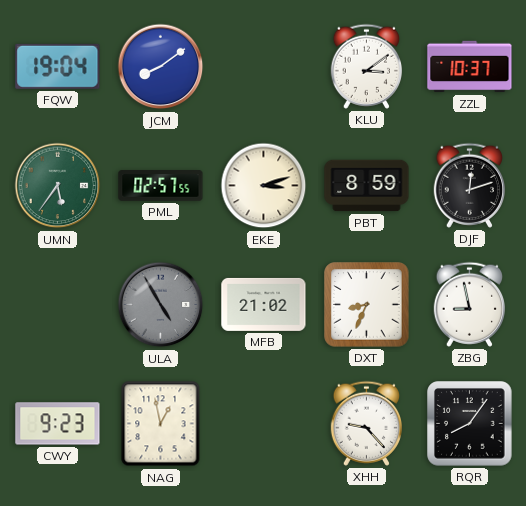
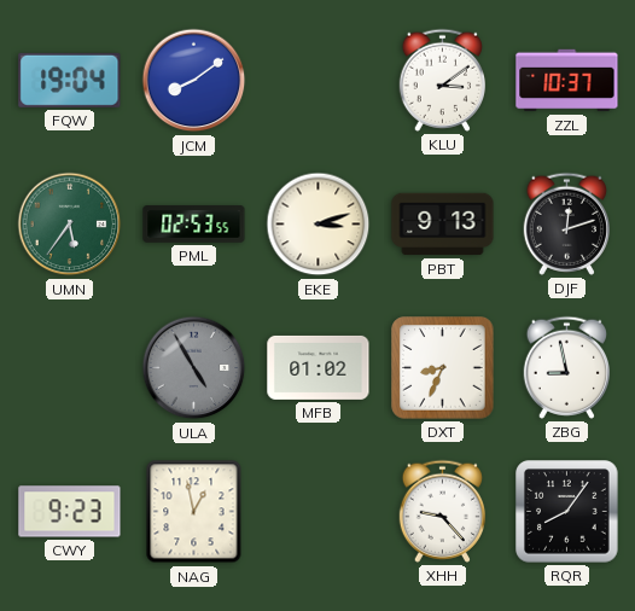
PML: 02:57 -> 02:53 (194, 225)
PBT: 8:59 -> 9:13 (443, 225)
MFB: 21:02 -> 01:02 (319, 367)
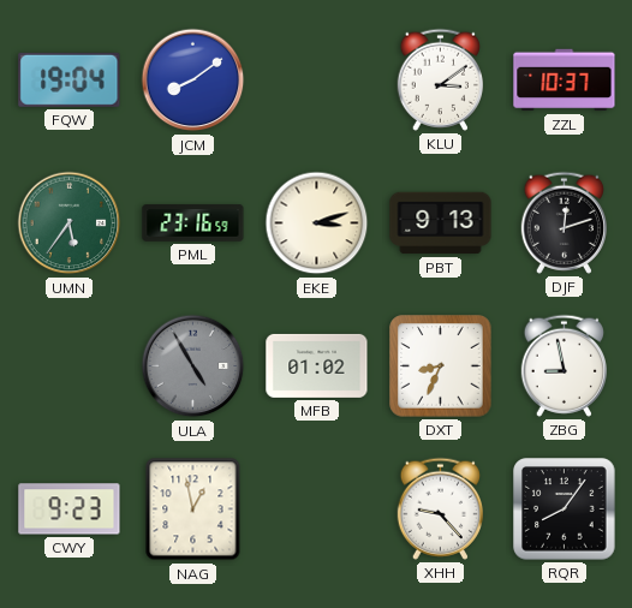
PML: 02:53 -> 23:16 (193, 223)
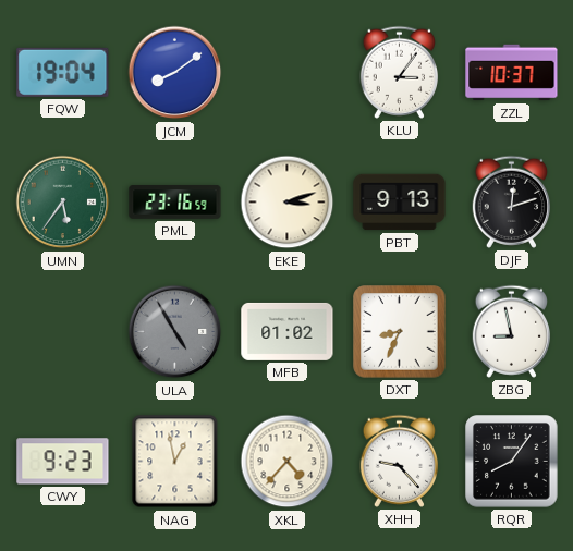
KLU: 3:09 -> 3:06 (399, 72)
XKL: none -> 4:37 (288, 462)
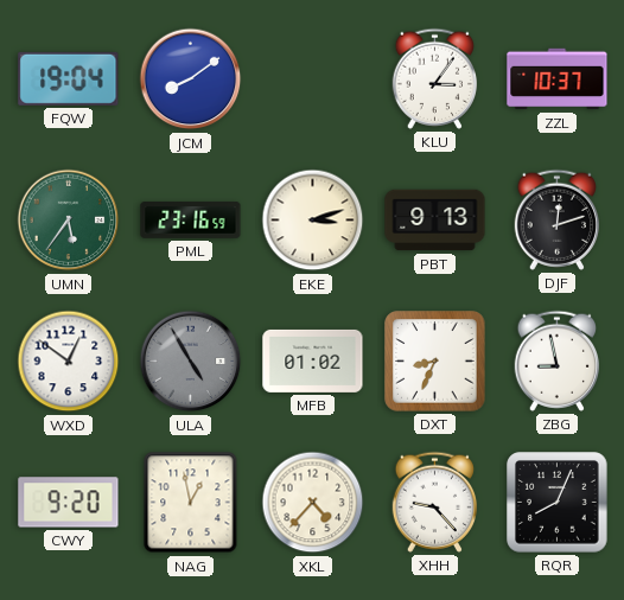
WXD: none -> 12:51 (69, 362)
CWY: 9:23 -> 9:20 (69, 503)
RQR: 8:06 -> 8:04 (558, 503)
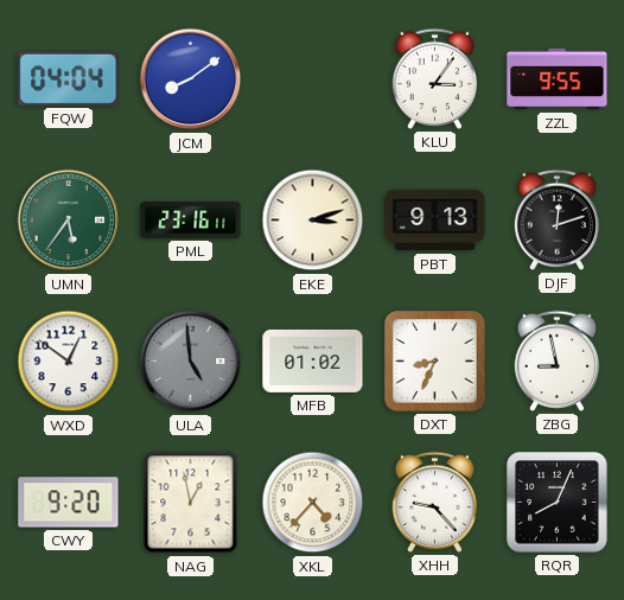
FQW: 19:04 -> 04:04 (69, 78)
ZZL: 10:37 -> 9:55 (558, 79)
PML: 23:16:59 -> 23:16:11 (191, 221)
ULA: 4:55 -> 4:59 (191, 362)
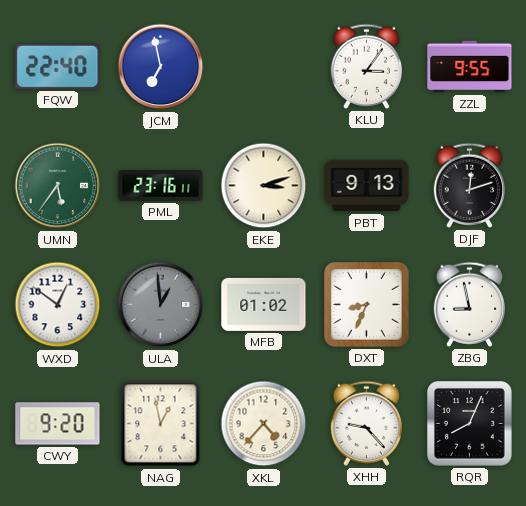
FQW: 04:04 -> 22:40 (58, 66)
JCM: 8:09 -> 6:58 (161, 67)
ULA: 4:59 -> 12:59 (161, 305)
